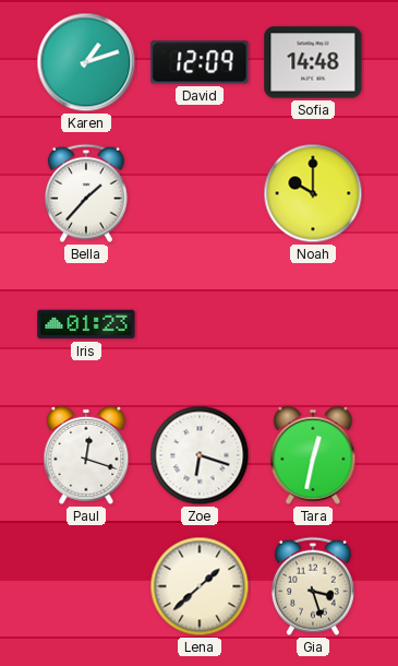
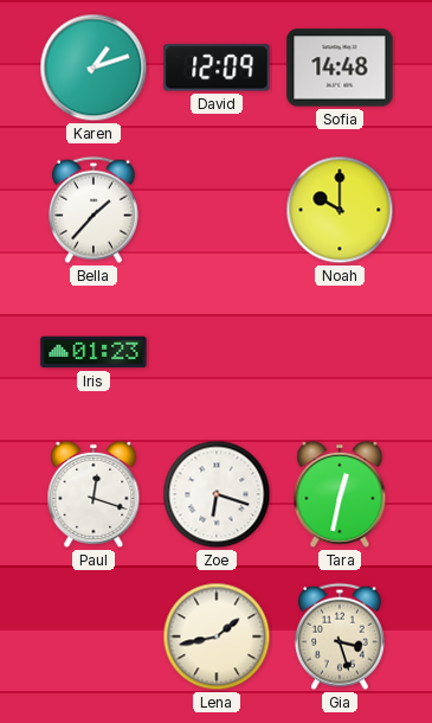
Lena: 1:38 -> 1:43 (217, 636)
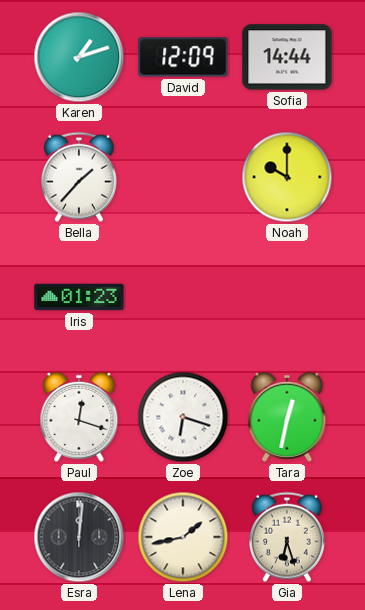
Sofia: 14:48 -> 14:44 (287, 57)
Esra: none -> 12:01 (79, 537)
Gia: 3:27 -> 6:27 (287, 537)
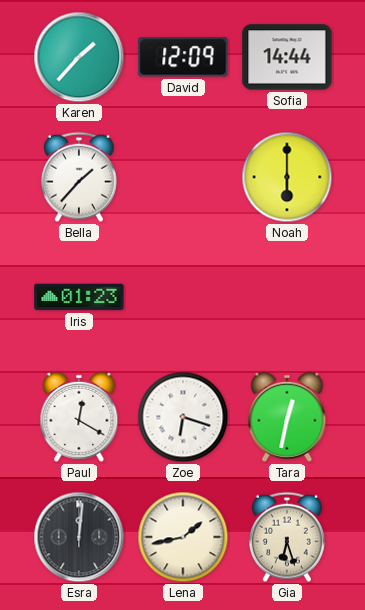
Karen: 1:12 -> 1:37 (79, 57)
Noah: 10:00 -> 6:00 (287, 177)
Paul: 12:18 -> 12:20 (79, 417)
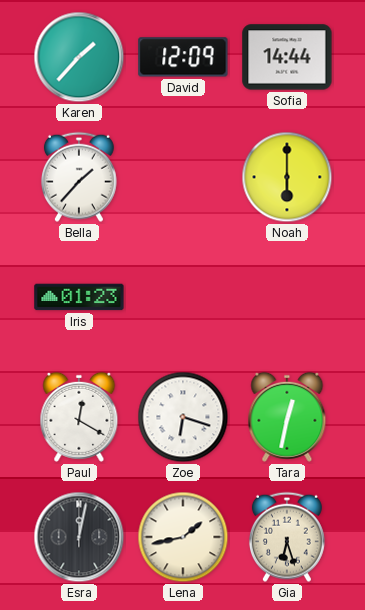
Esra: 12:01 -> 12:02 (79, 537)
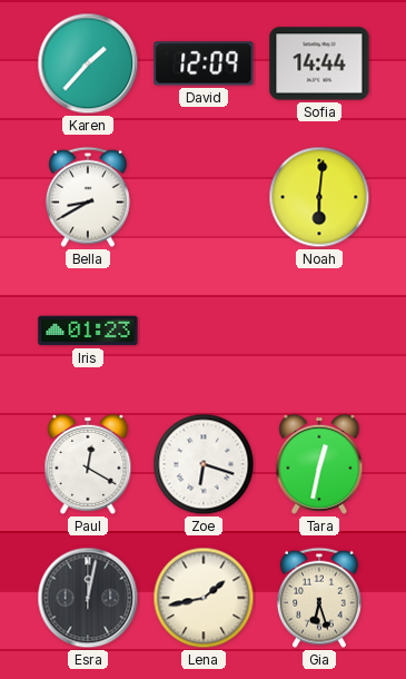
Bella: 1:37 -> 8:40 (88, 197)
Noah: 6:00 -> 6:01 (319, 197)
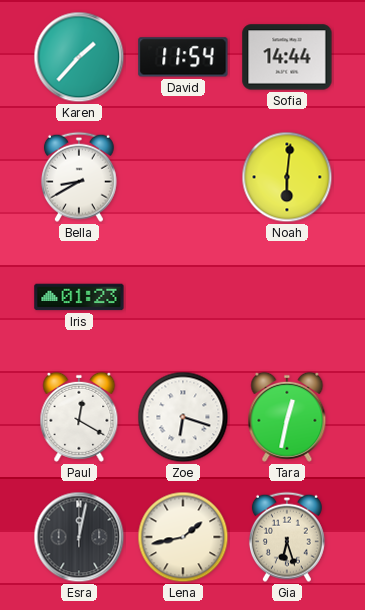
David: 12:09 -> 11:54 (183, 57)
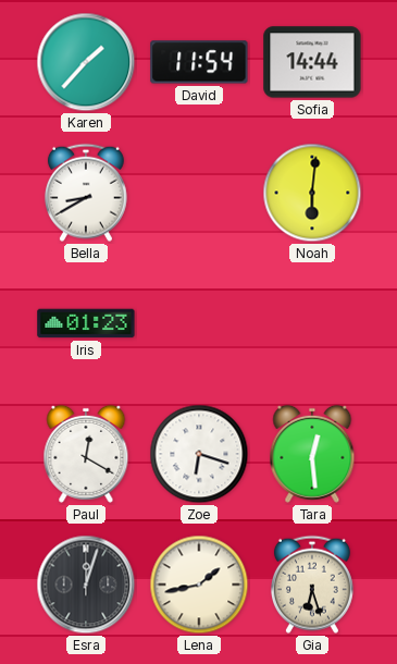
Tara: 12:32 -> 12:29 (312, 454)
Esra: 12:02 -> 12:03 (86, 585)
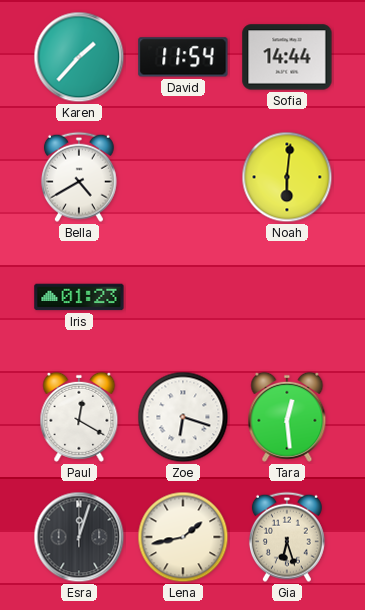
Bella: 8:40 -> 4:40 (79, 177)
